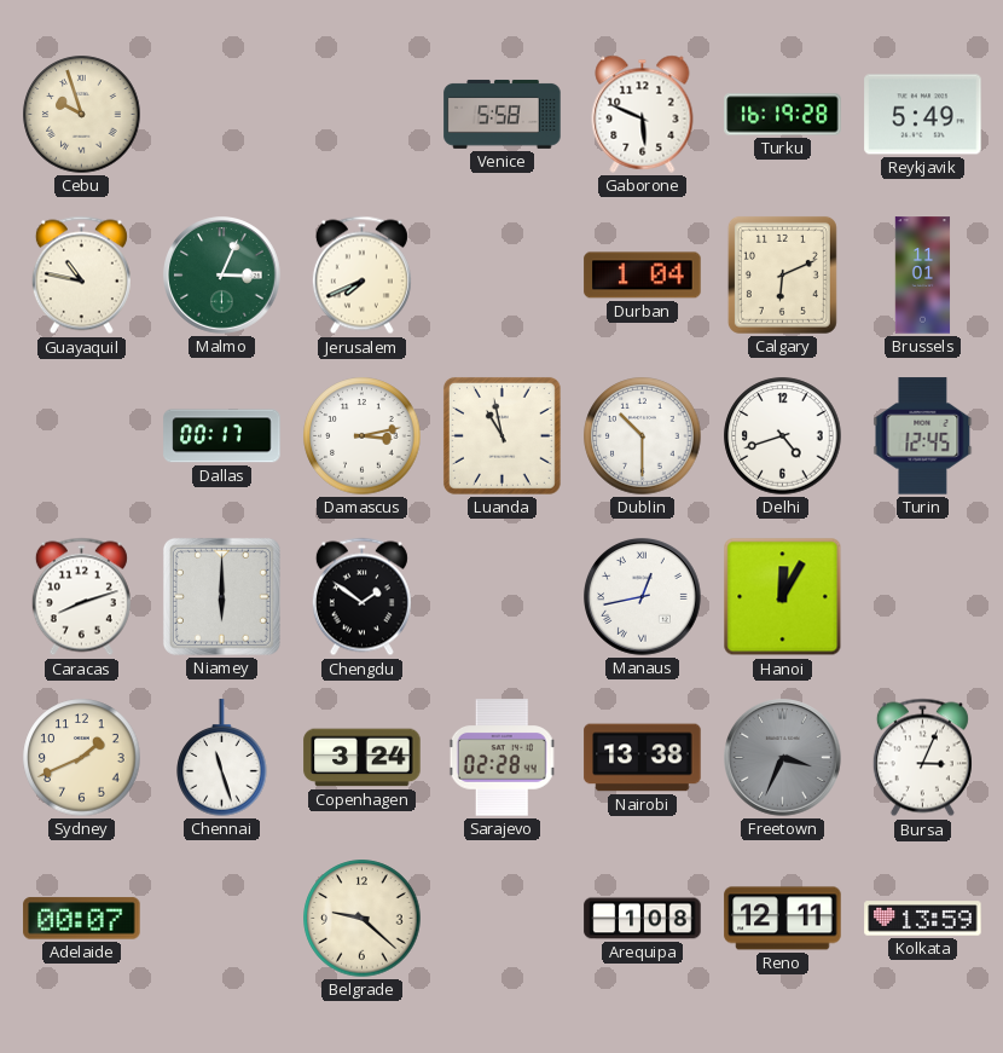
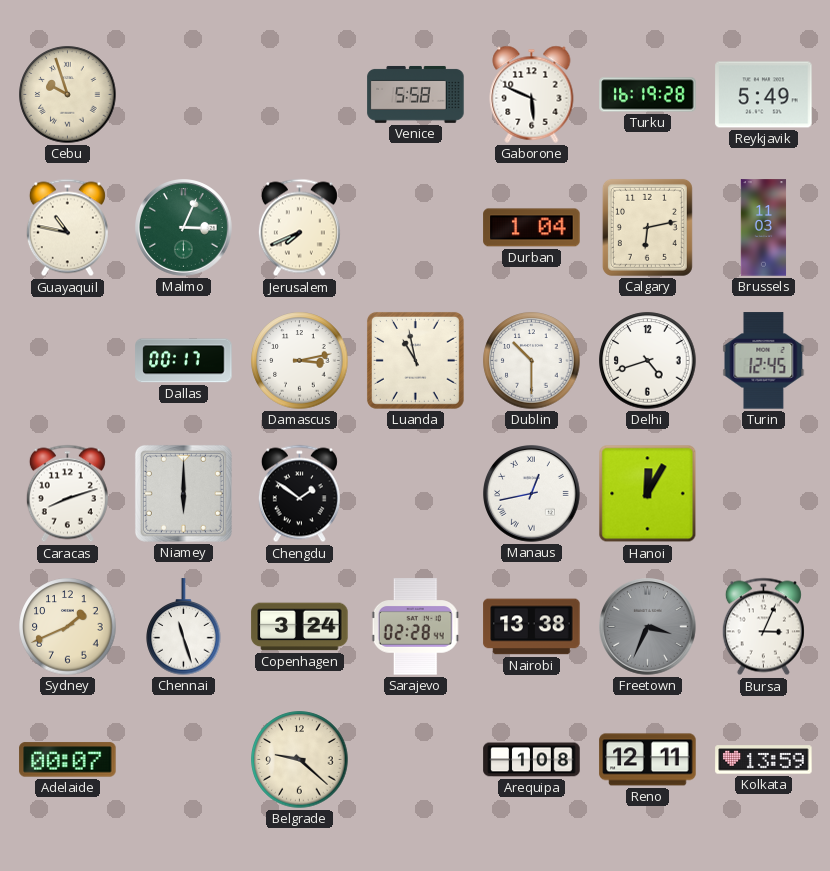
Calgary: 6:11 -> 6:13 (647, 227)
Brussels: 11:01 -> 11:03 (764, 228)
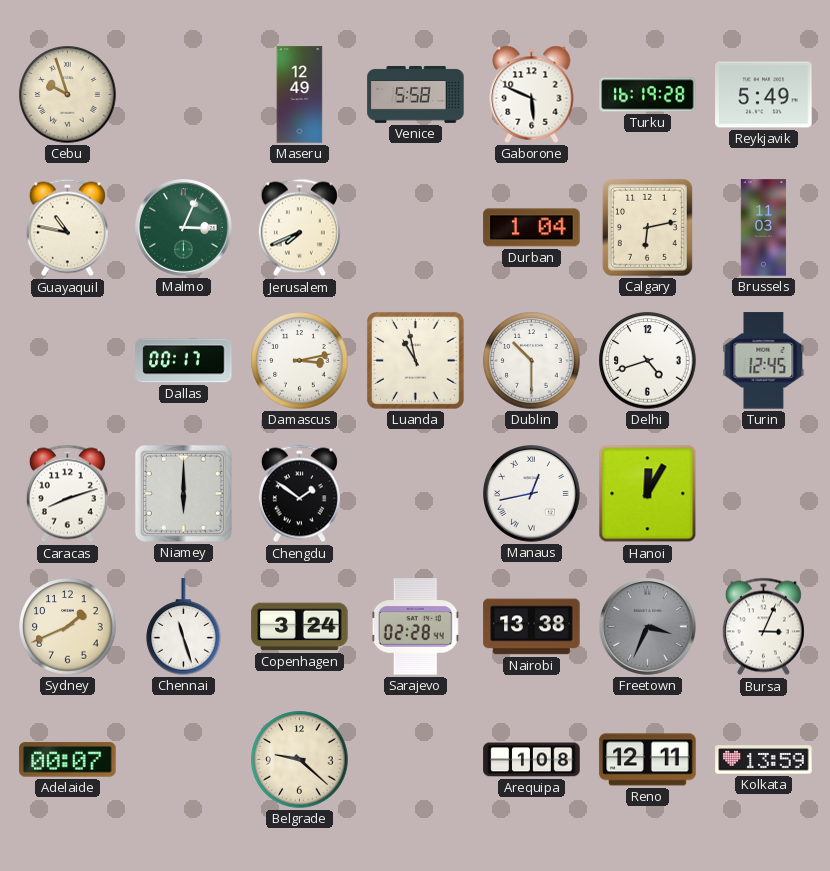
Maseru: none -> 12:49 (300, 95)
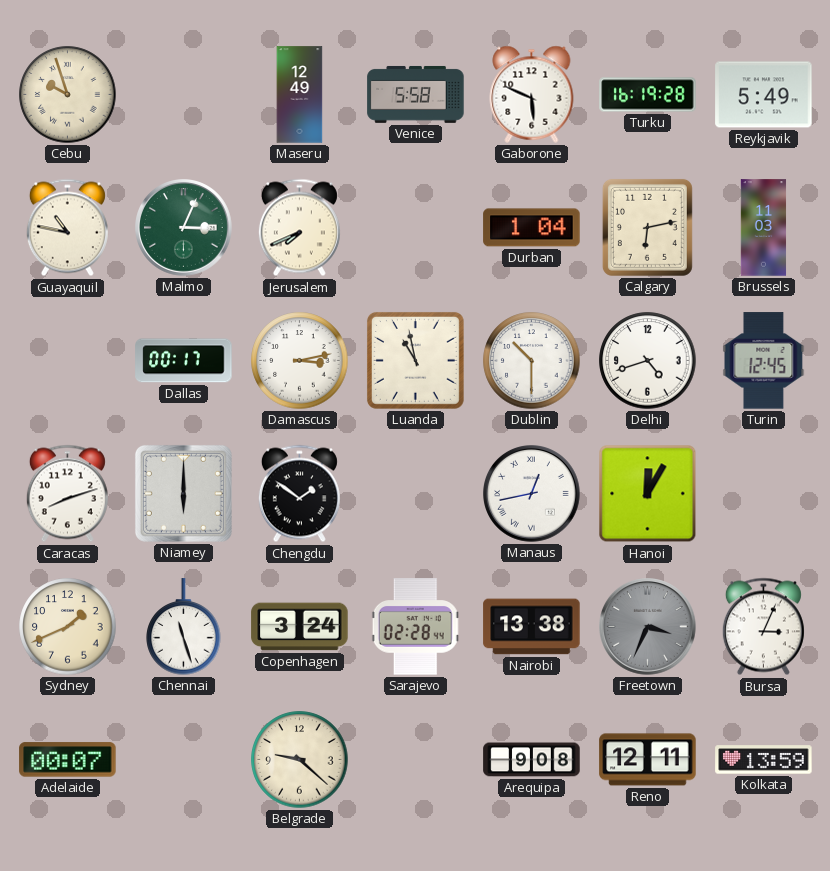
Arequipa: 1:08 -> 9:08 (532, 760)
